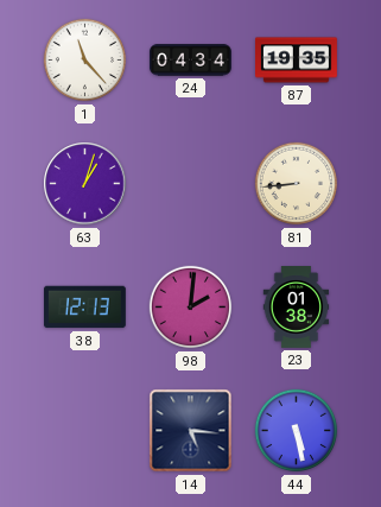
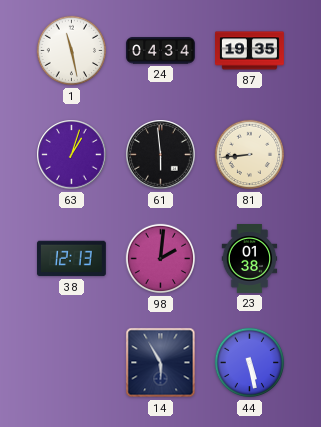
1: 11:23 -> 11:28 (72, 51)
61: none -> 5:59 (161, 155)
14: 5:16 -> 5:55 (161, 363)
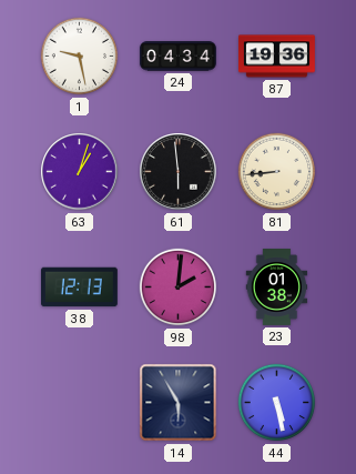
1: 11:28 -> 9:28 (80, 57)
87: 19:35 -> 19:36 (277, 57)
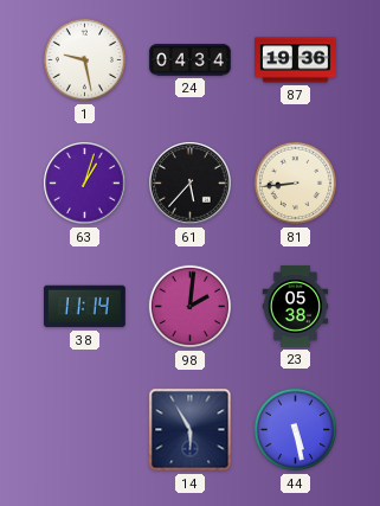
61: 5:59 -> 5:37 (191, 184)
38: 12:13 -> 11:14 (84, 307)
23: 01:38 -> 05:38 (296, 307)
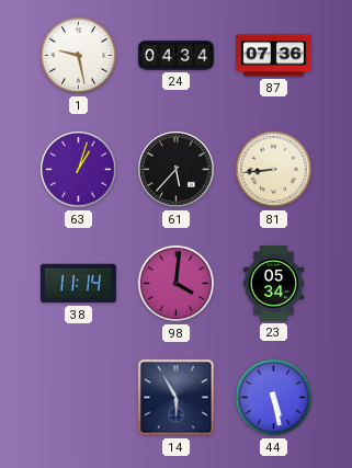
87: 19:36 -> 07:36 (274, 56)
98: 2:01 -> 4:01 (177, 284)
23: 05:38 -> 05:34 (274, 284)
